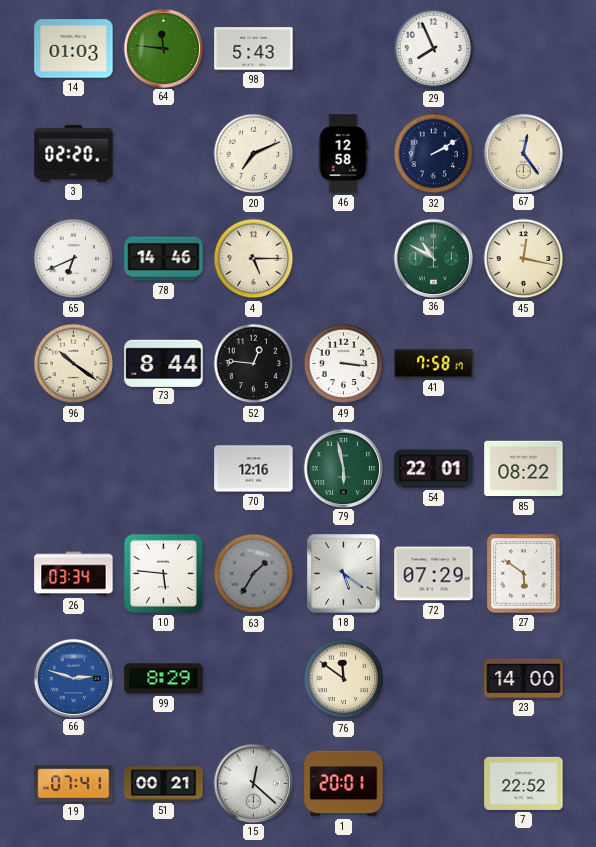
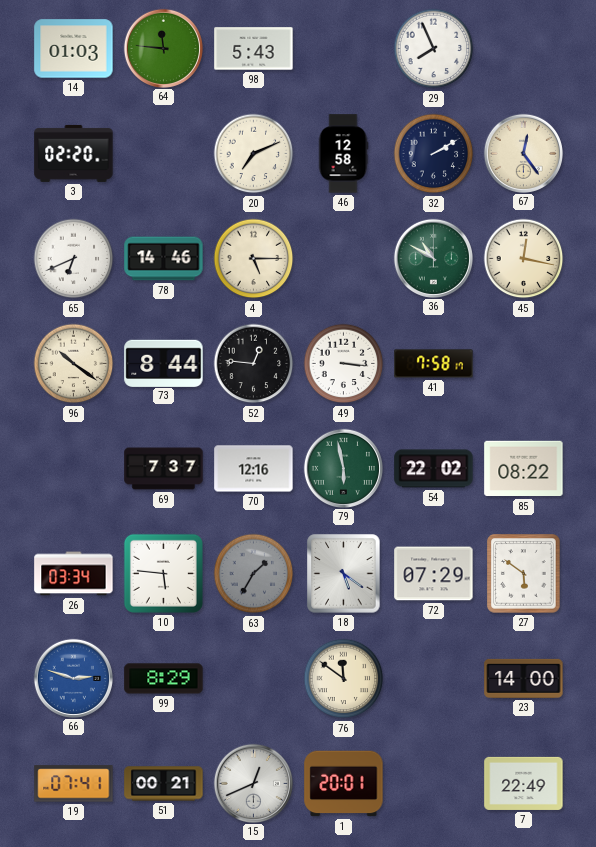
69: none -> 7:37 (164, 469)
54: 22:01 -> 22:02 (434, 469)
15: 12:22 -> 12:41 (253, 783)
7: 22:52 -> 22:49 (524, 783)
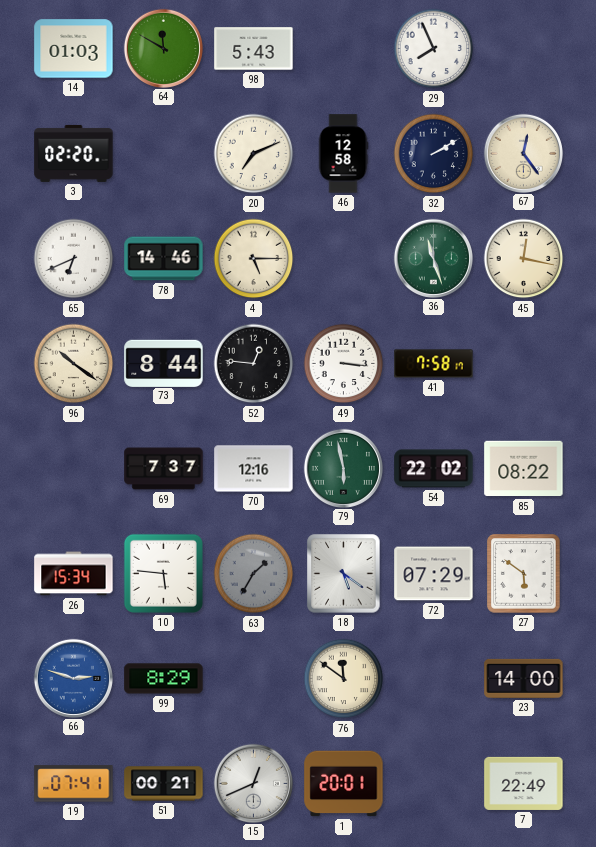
64: 11:46 -> 11:50 (163, 48)
36: 10:50 -> 11:27 (433, 258)
26: 03:34 -> 15:34 (74, 574)
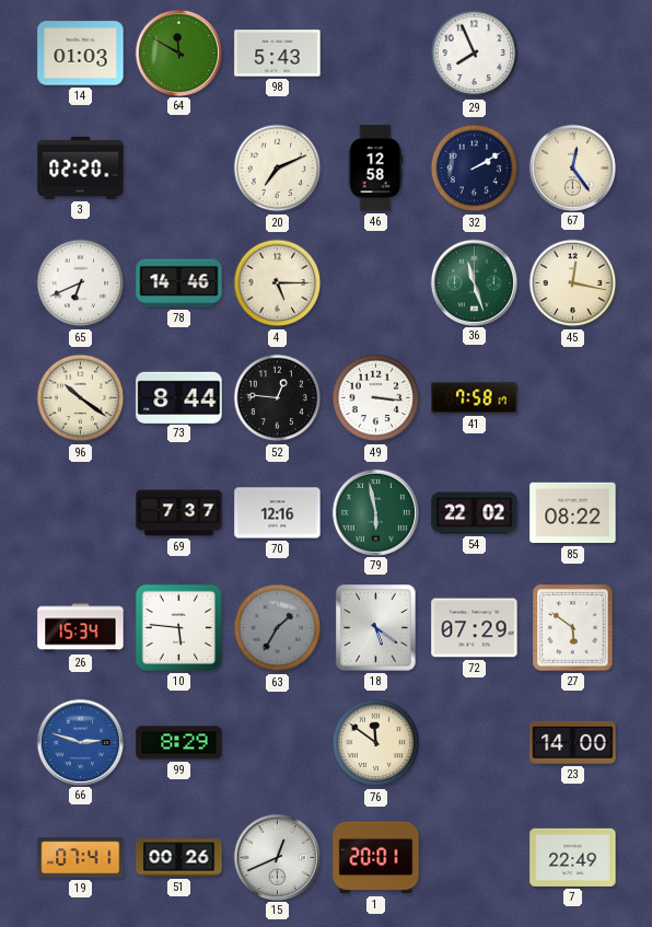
51: 00:21 -> 00:26 (179, 858)
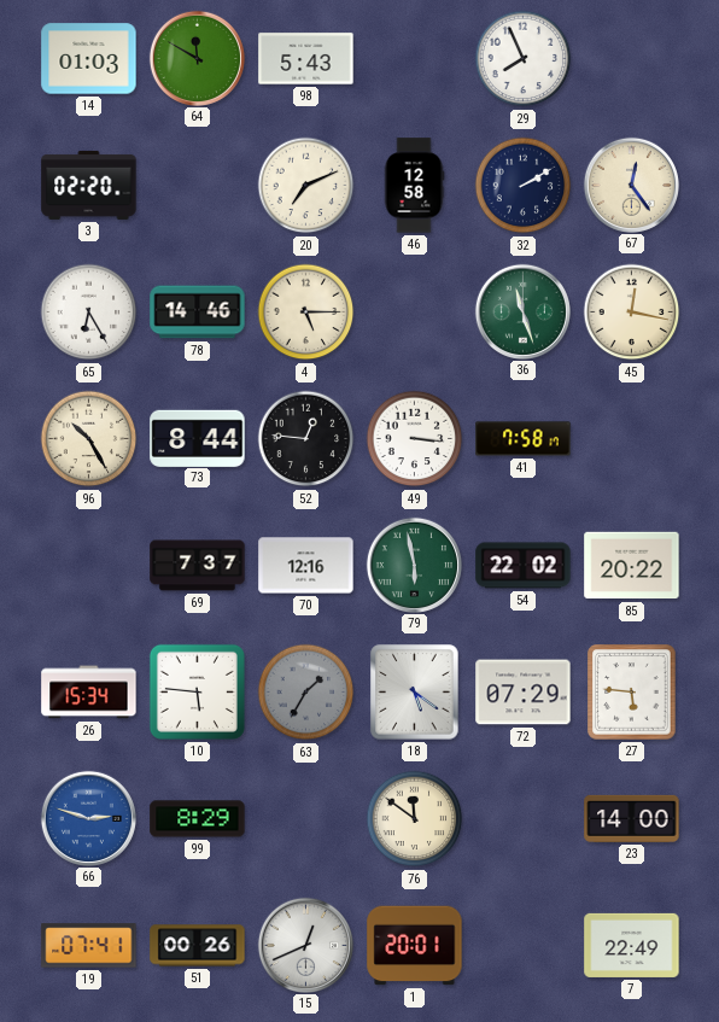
65: 6:41 -> 6:25 (89, 313)
96: 10:21 -> 10:25 (89, 439)
85: 08:22 -> 20:22 (632, 566)
27: 5:51 -> 5:46 (632, 693)
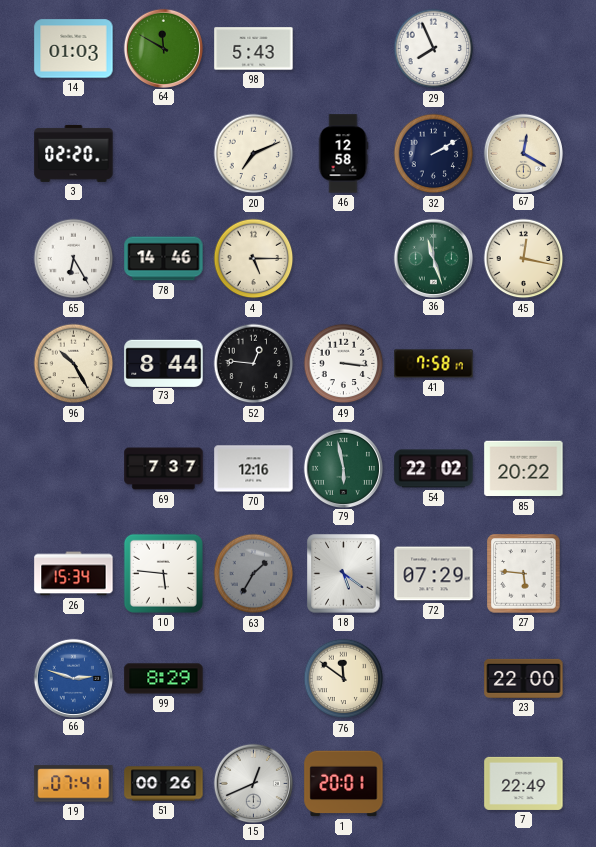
67: 12:24 -> 12:20 (523, 153)
23: 14:00 -> 22:00 (524, 678)
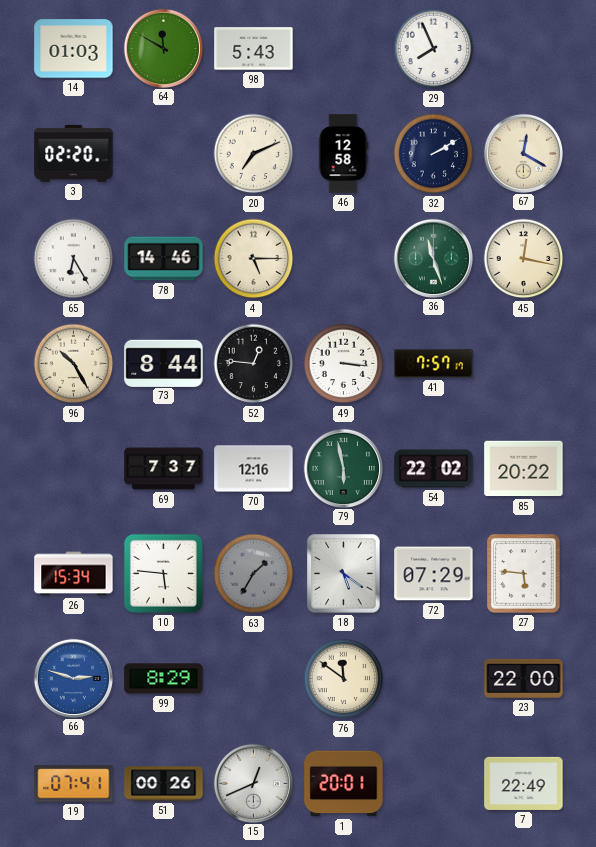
41: 7:58 -> 7:57 (434, 364)
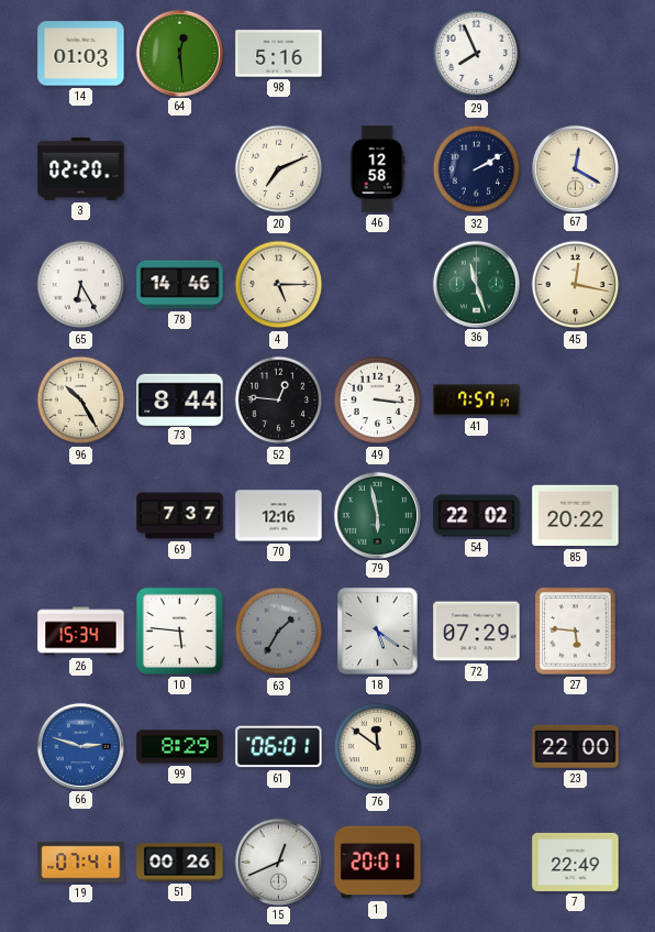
64: 11:50 -> 12:29 (179, 53)
98: 5:43 -> 5:16 (279, 54)
61: none -> 06:01 (279, 747)
